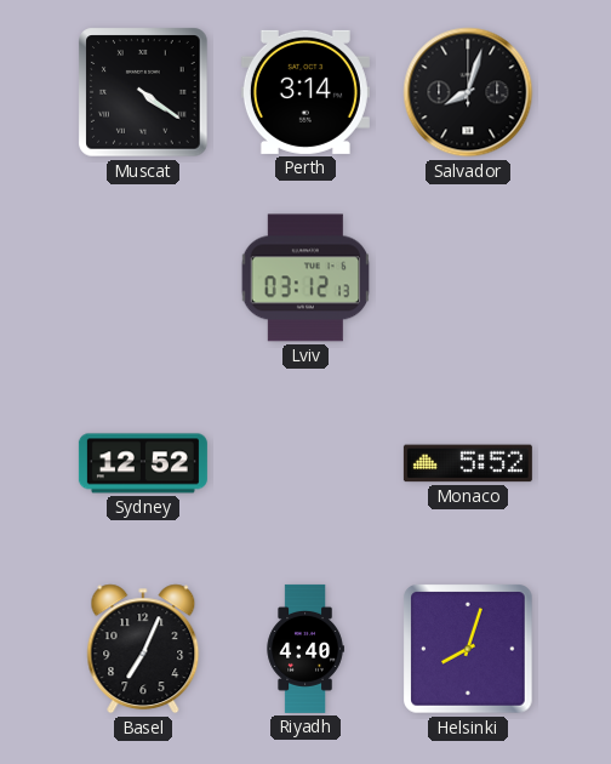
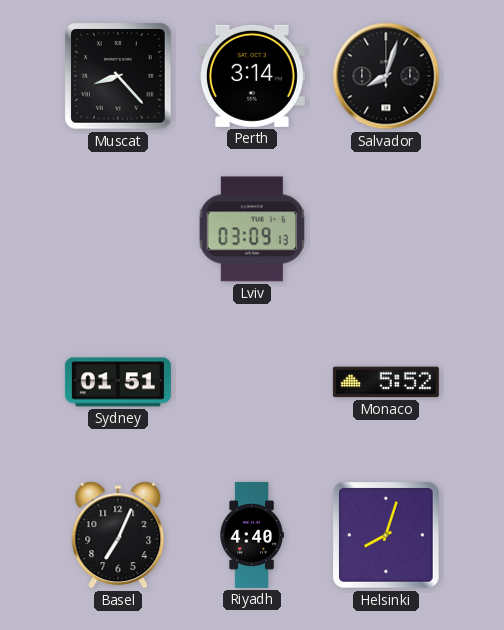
Muscat: 4:21 -> 8:23 (118, 76)
Lviv: 03:12 -> 03:09 (252, 229)
Sydney: 12:52 -> 01:51 (118, 382)
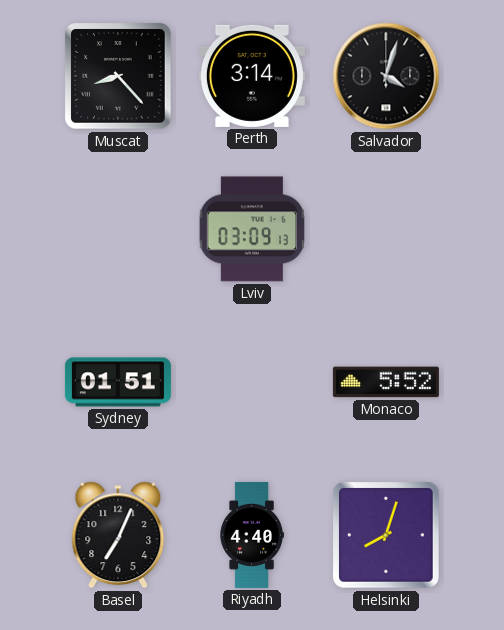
Salvador: 8:03 -> 4:03 (386, 76)
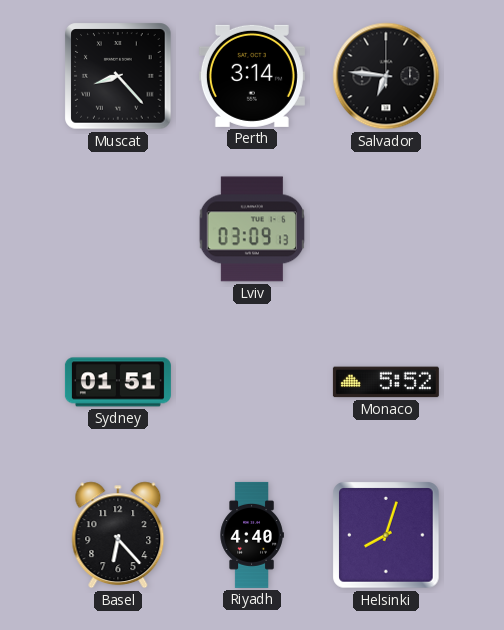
Salvador: 4:03 -> 6:46 (386, 76)
Basel: 7:04 -> 6:23 (118, 535)
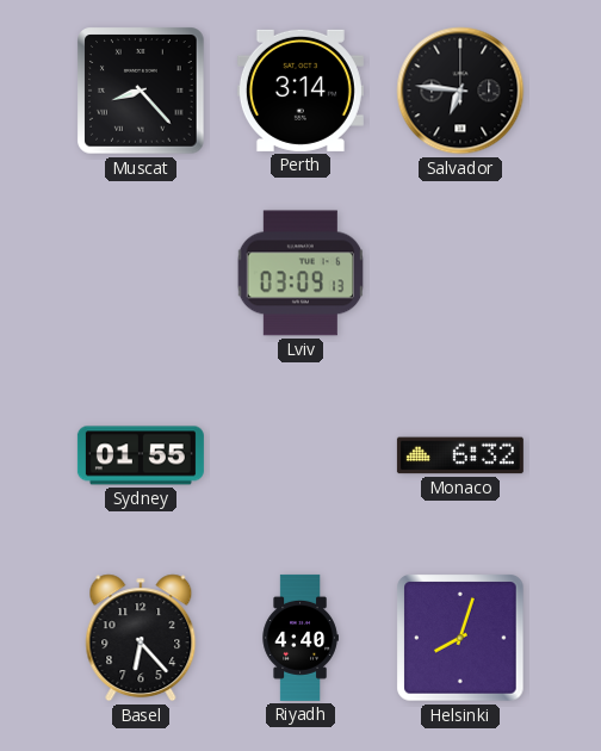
Sydney: 01:51 -> 01:55 (141, 455)
Monaco: 5:52 -> 6:32 (460, 455)
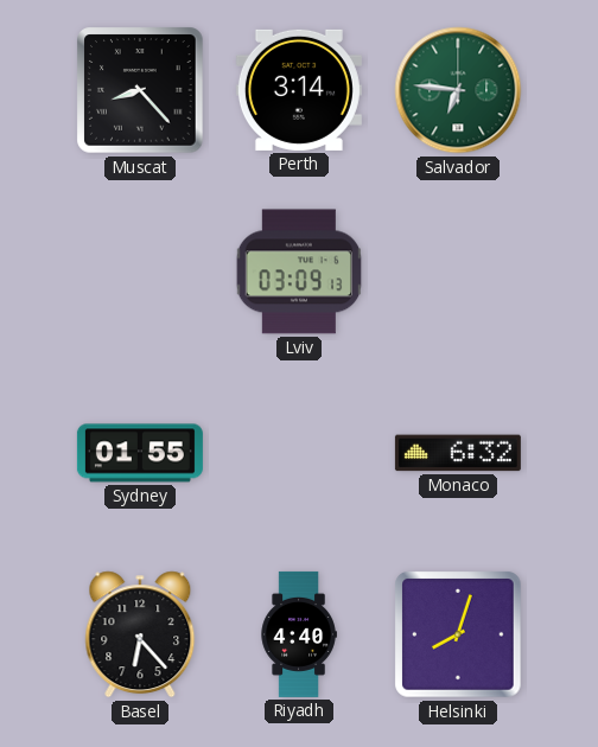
Salvador dial: black -> green (458, 90)
